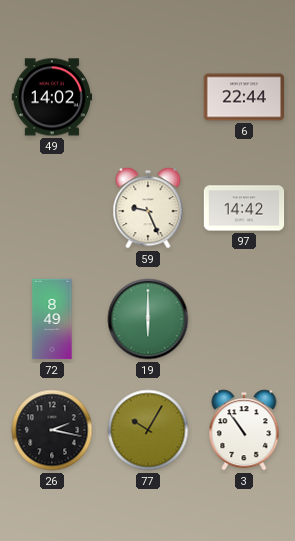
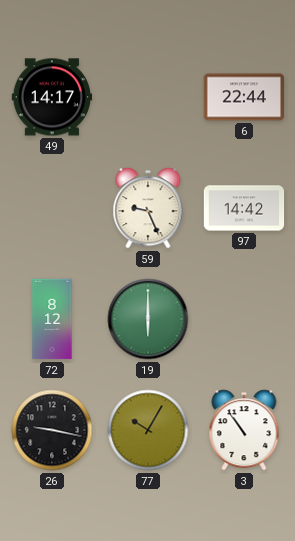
49: 14:02 -> 14:17 (52, 97)
72: 8:49 -> 8:12 (52, 319)
26: 2:17 -> 9:17 (52, 430)
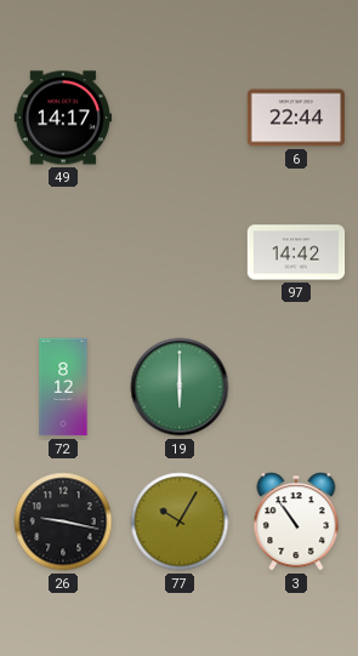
59: 9:26 -> none (148, 208)
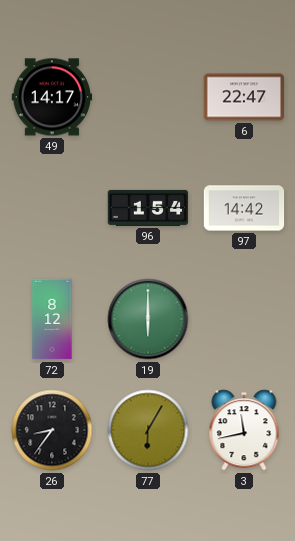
6: 22:44 -> 22:47 (244, 97)
96: none -> 1:54 (148, 208)
26: 9:17 -> 8:36 (52, 430)
77: 10:05 -> 6:05 (148, 430)
3: 10:54 -> 11:43 (244, 430)
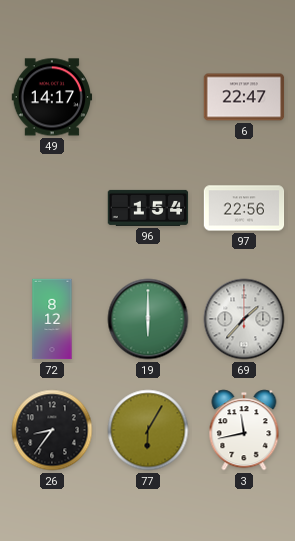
97: 14:42 -> 22:56 (244, 208)
69: none -> 1:37 (244, 319)
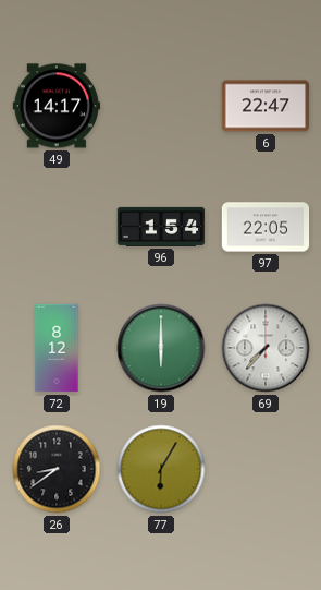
97: 22:56 -> 22:05 (266, 227)
69: 1:37 -> 7:37 (266, 348)
26: 8:36 -> 8:39 (57, 469)
3: 11:43 -> none (244, 430)
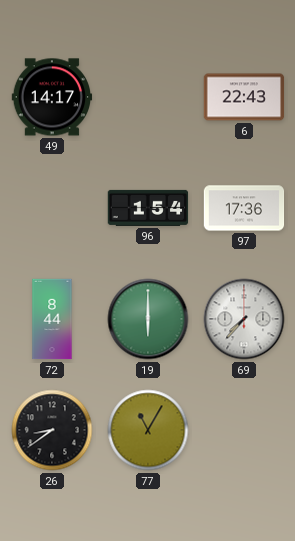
6: 22:47 -> 22:43 (244, 97)
97: 22:05 -> 17:36 (244, 208)
72: 8:12 -> 8:44 (52, 319)
77: 6:05 -> 11:05 (148, 430)
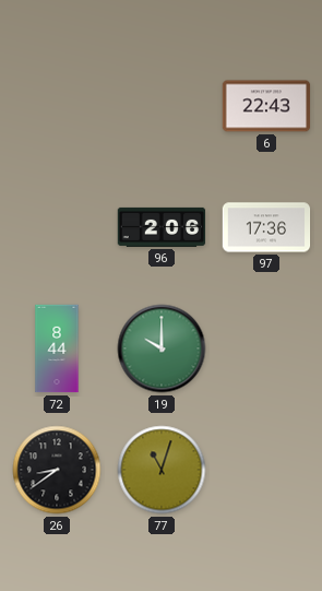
49: 14:17 -> none (52, 97)
96: 1:54 -> 2:06 (162, 227)
19: 6:00 -> 10:00 (162, 348)
69: 7:37 -> none (244, 319)
77: 11:05 -> 11:03 (162, 470)
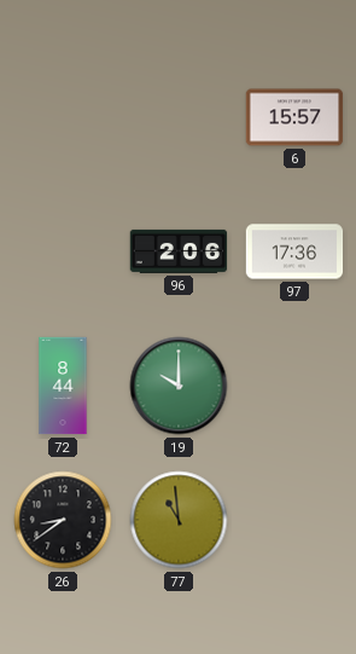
6: 22:43 -> 15:57 (294, 117)
77: 11:03 -> 10:59 (179, 520)
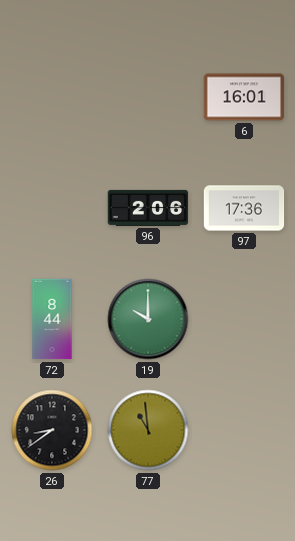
6: 15:57 -> 16:01 (244, 97)
